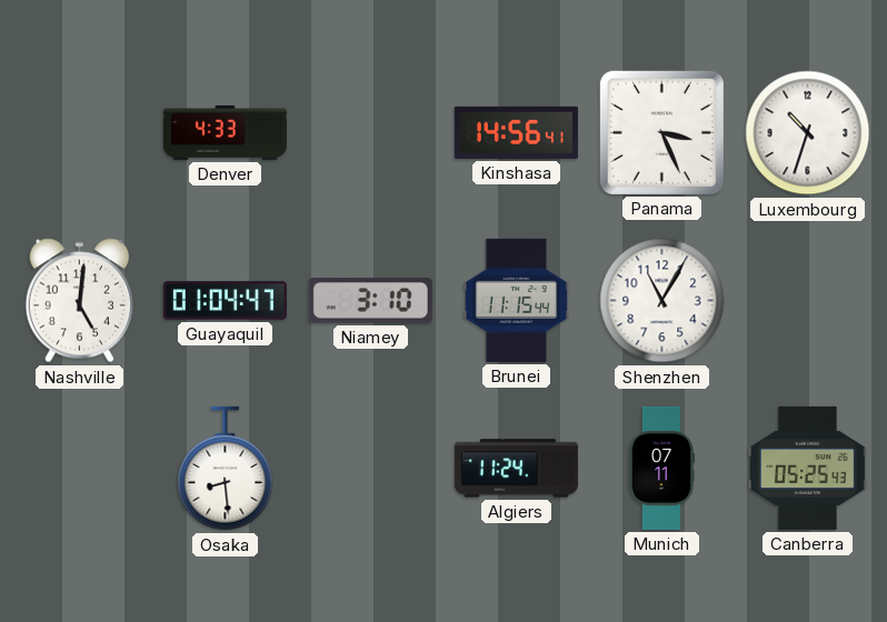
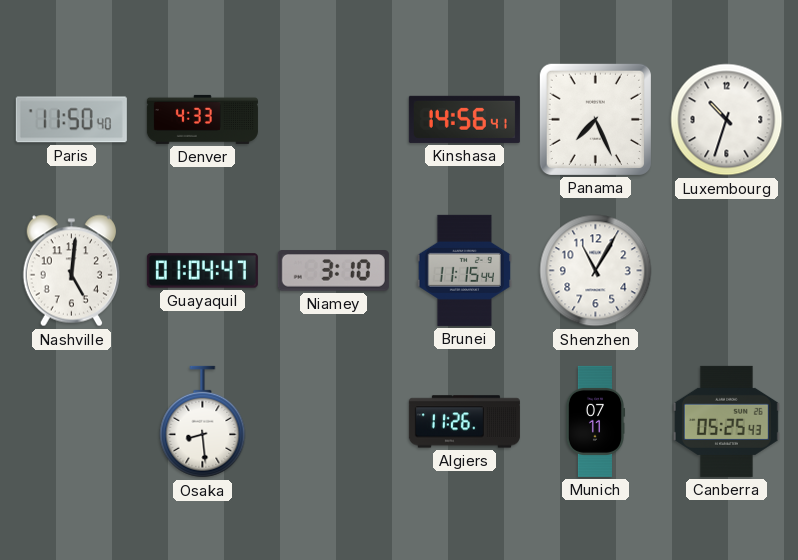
Paris: none -> 11:50 (71, 120)
Panama: 3:26 -> 7:26 (595, 119)
Algiers: 11:24 -> 11:26 (464, 422)
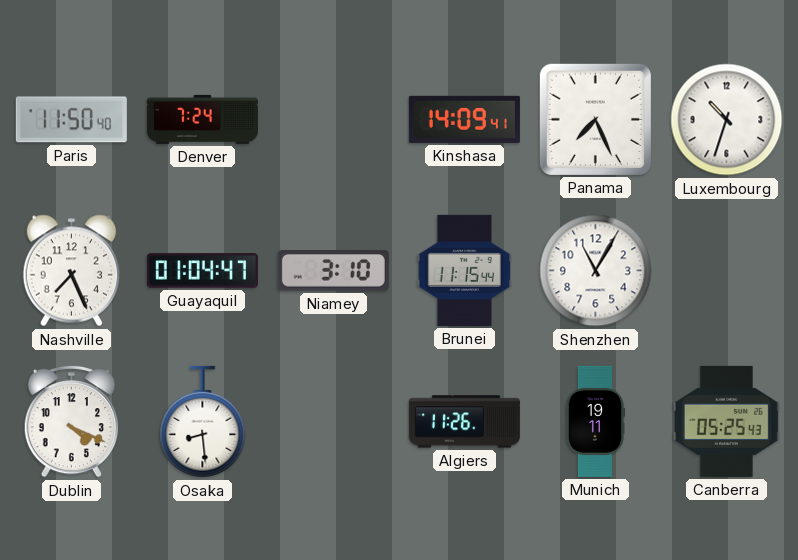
Denver: 4:33 -> 7:24 (202, 119)
Kinshasa: 14:56 -> 14:09 (464, 119)
Nashville: 5:01 -> 7:26 (71, 271)
Dublin: none -> 4:19 (71, 421)
Munich: 07:11 -> 19:11 (594, 421)
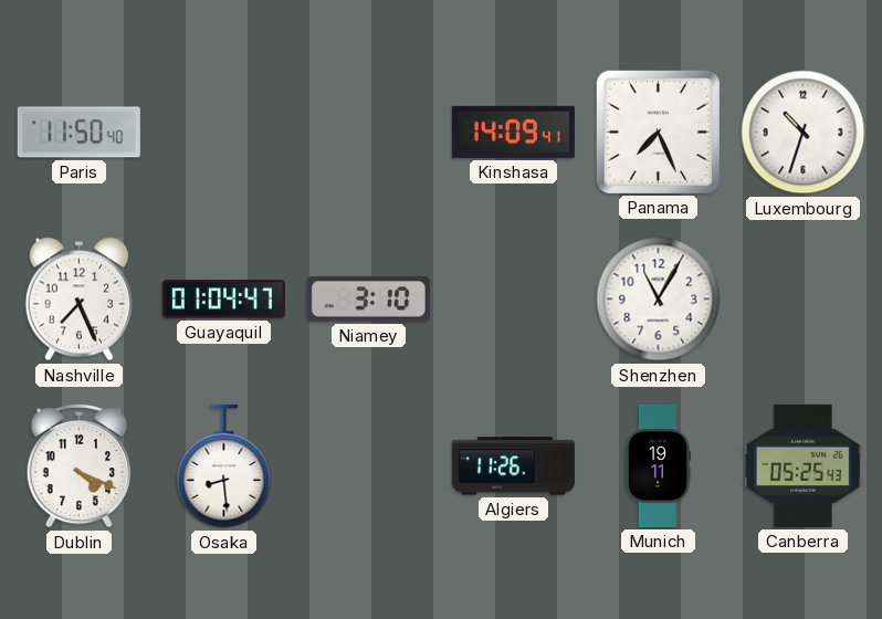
Denver: 7:24 -> none (202, 119)
Brunei: 11:15 -> none (464, 270)
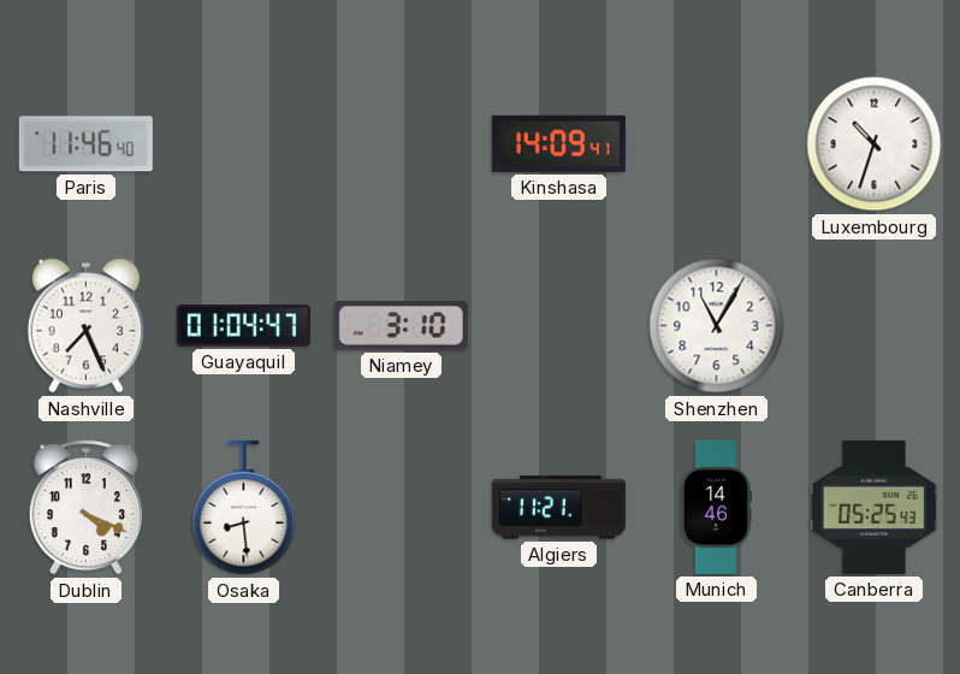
Paris: 11:50 -> 11:46 (85, 144)
Panama: 7:26 -> none (658, 132)
Algiers: 11:26 -> 11:21 (558, 508)
Munich: 19:11 -> 14:46 (715, 507)
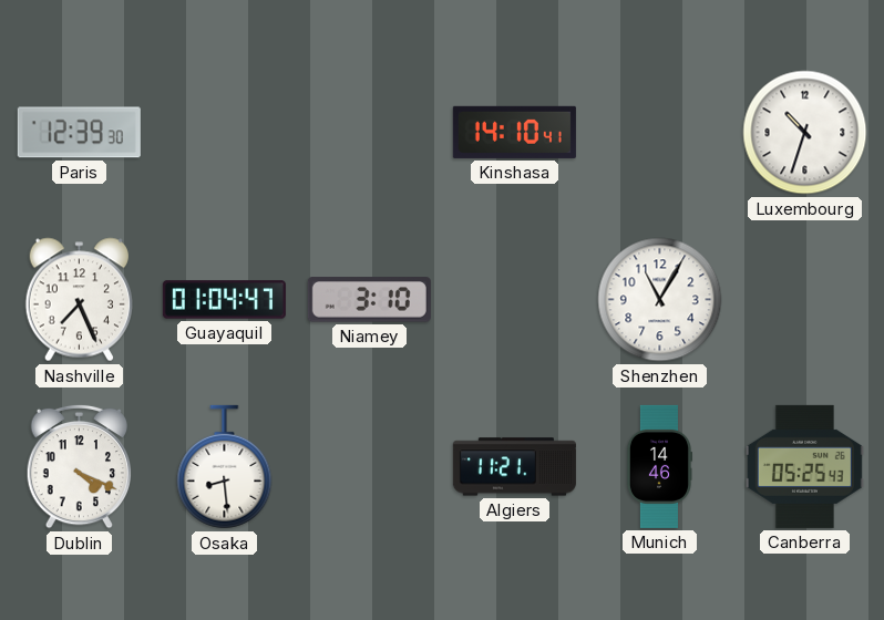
Paris: 11:46 -> 12:39 (79, 133)
Kinshasa: 14:09 -> 14:10 (514, 132)
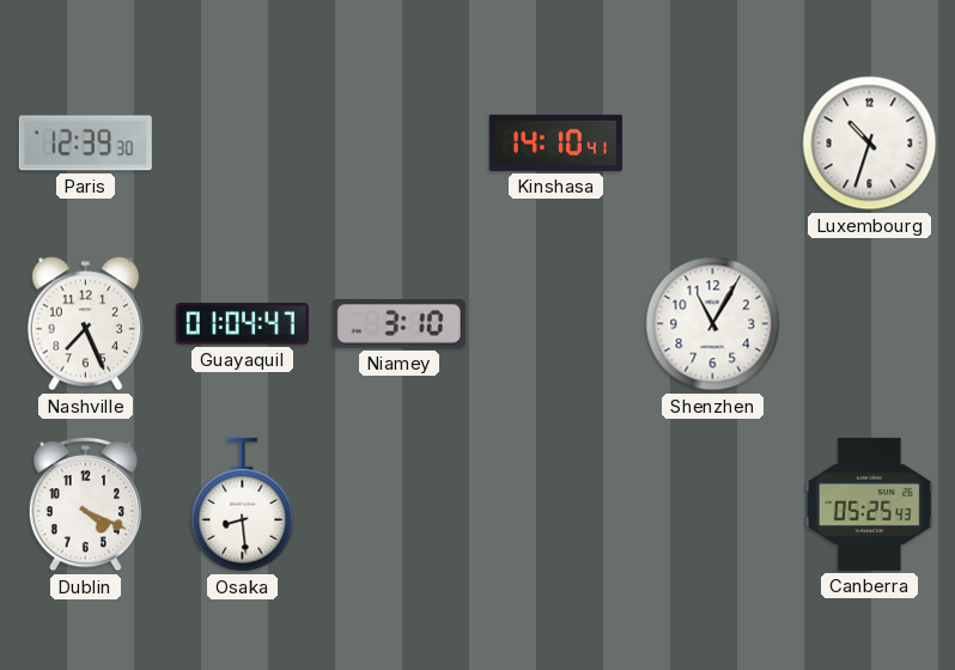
Algiers: 11:21 -> none (514, 467)
Munich: 14:46 -> none (658, 466)
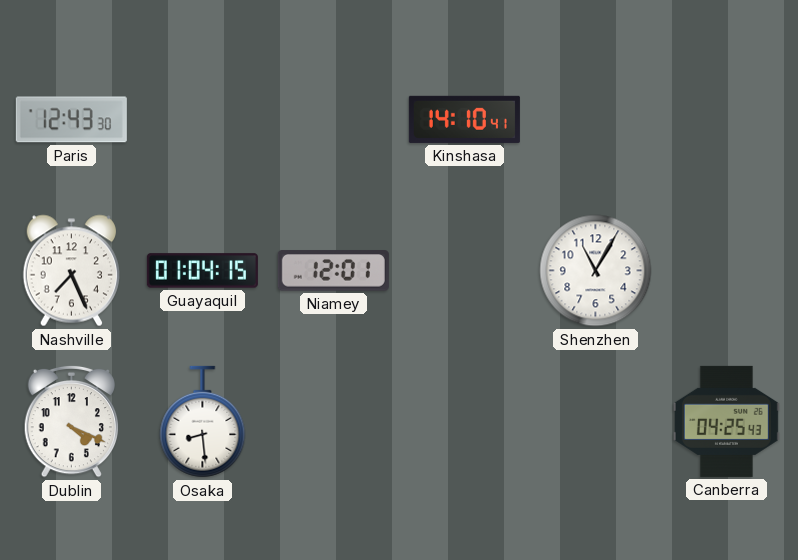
Paris: 12:39 -> 12:43 (71, 120)
Luxembourg: 10:33 -> none (870, 144)
Guayaquil: 01:04:47 -> 01:04:15 (202, 271)
Niamey: 3:10 -> 12:01 (333, 271)
Canberra: 05:25 -> 04:25 (726, 421)
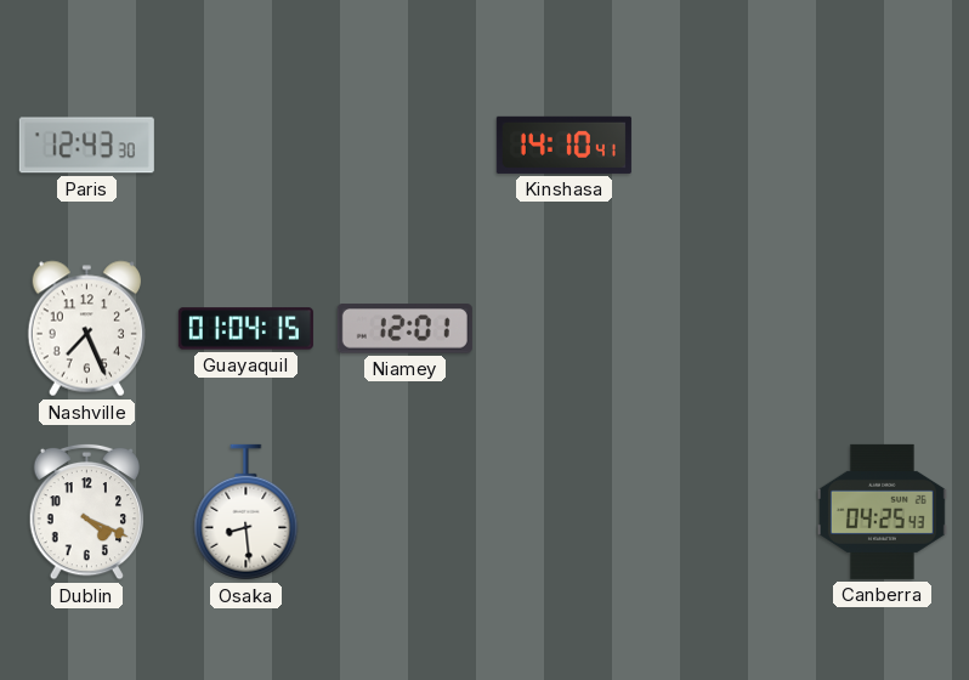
Shenzhen: 11:05 -> none (596, 271)
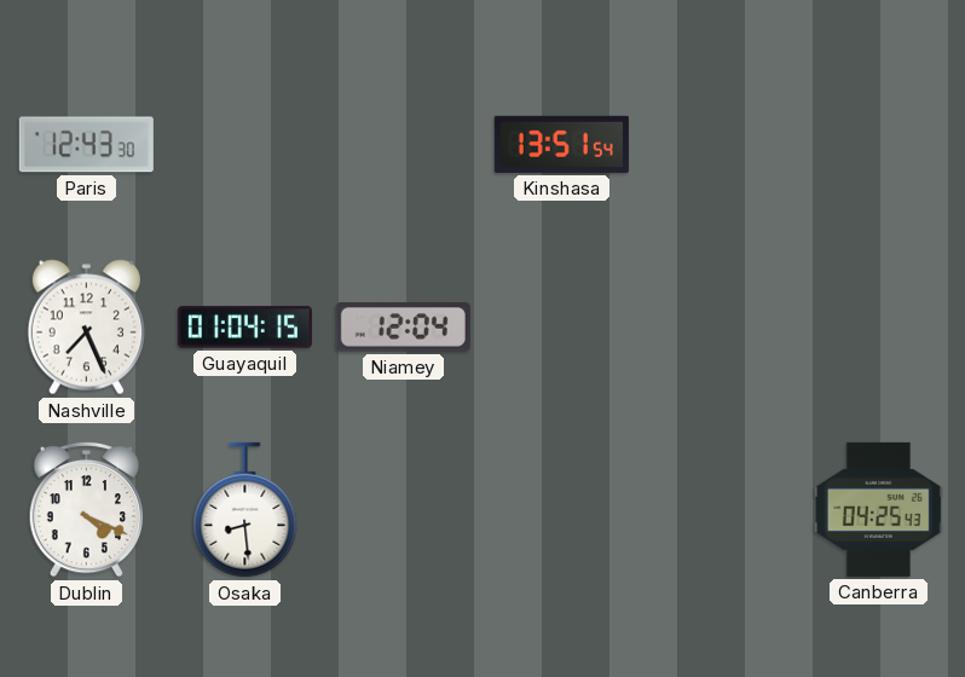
Kinshasa: 14:10 -> 13:51 (561, 144)
Niamey: 12:01 -> 12:04 (403, 328)
